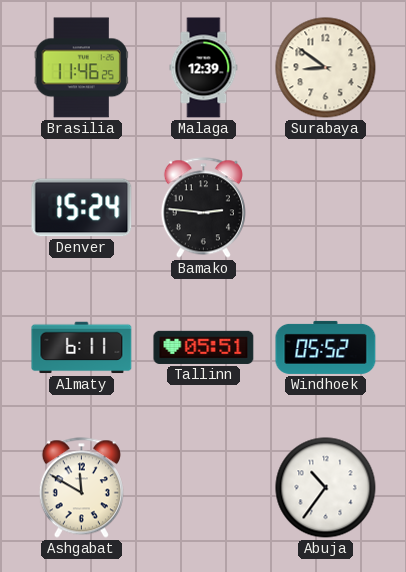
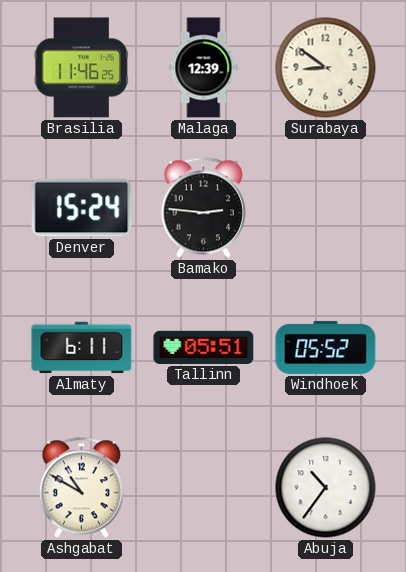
Ashgabat: 11:50 -> 10:50 (81, 488)
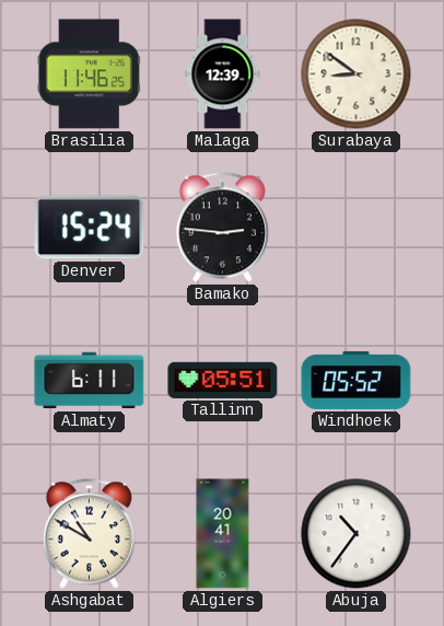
Algiers: none -> 20:41 (223, 534)
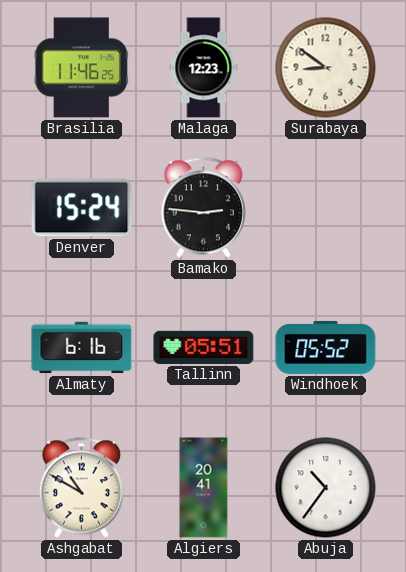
Malaga: 12:39 -> 12:23 (204, 68)
Almaty: 6:11 -> 6:16 (82, 348)
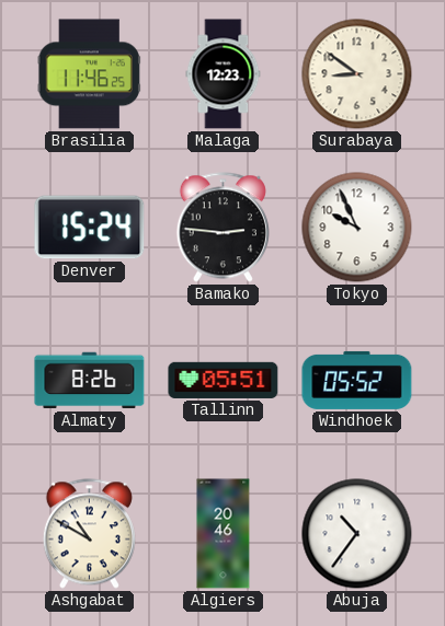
Tokyo: none -> 9:56 (357, 228)
Almaty: 6:16 -> 8:26 (90, 381)
Algiers: 20:41 -> 20:46 (224, 534)
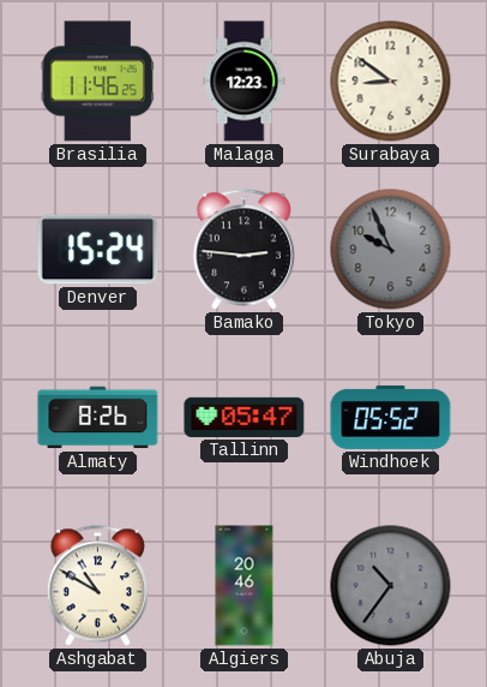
Tokyo dial: white -> grey (391, 250)
Tallinn: 05:51 -> 05:47 (245, 417)
Abuja dial: white -> grey (391, 586)
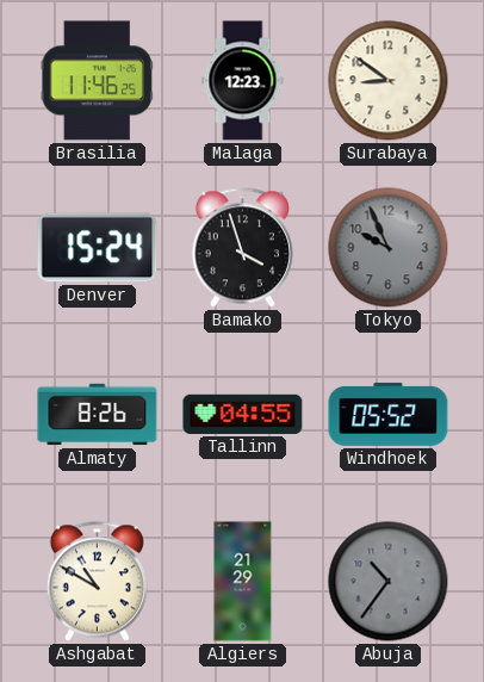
Bamako: 2:46 -> 3:57 (242, 248)
Tallinn: 05:47 -> 04:55 (243, 414)
Algiers: 20:46 -> 21:29 (243, 582)
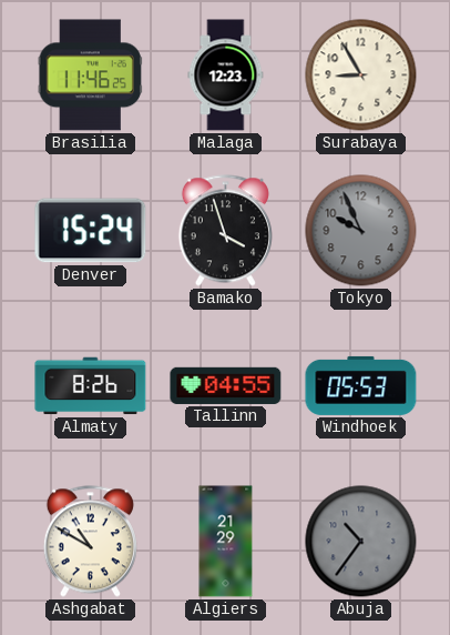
Surabaya: 8:51 -> 8:55 (361, 75)
Windhoek: 05:52 -> 05:53 (361, 385)
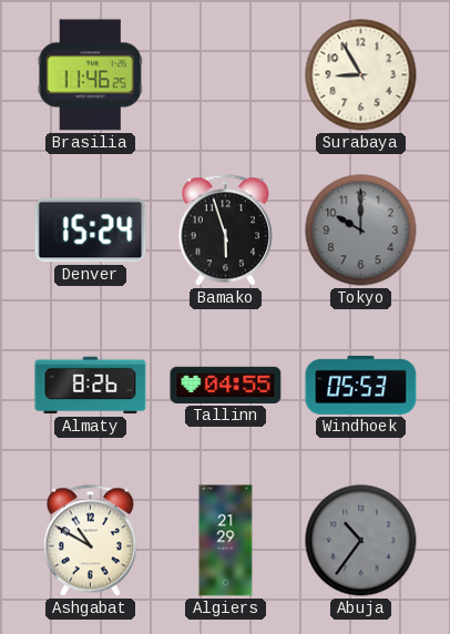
Malaga: 12:23 -> none (226, 75)
Bamako: 3:57 -> 5:57 (225, 231)
Tokyo: 9:56 -> 10:00 (361, 231)
